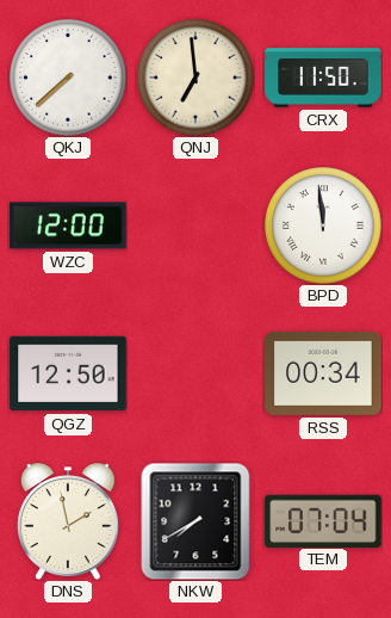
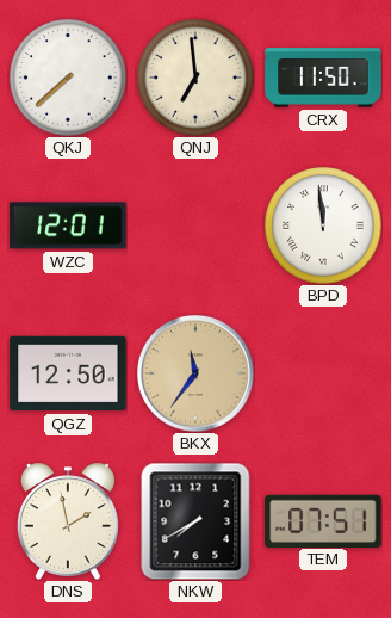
WZC: 12:00 -> 12:01 (68, 225)
BKX: none -> 11:36 (197, 375)
RSS: 00:34 -> none (323, 373)
TEM: 07:04 -> 07:51 (323, 520)
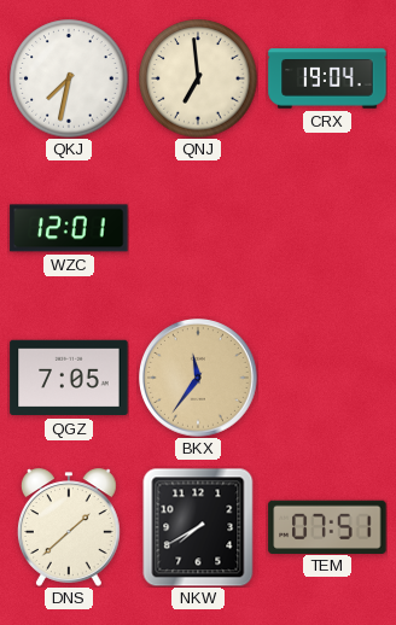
QKJ: 7:38 -> 7:32 (69, 78)
CRX: 11:50 -> 19:04 (327, 78)
BPD: 11:59 -> none (323, 225)
QGZ: 12:50 -> 7:05 (69, 378)
DNS: 1:58 -> 1:38 (69, 527)
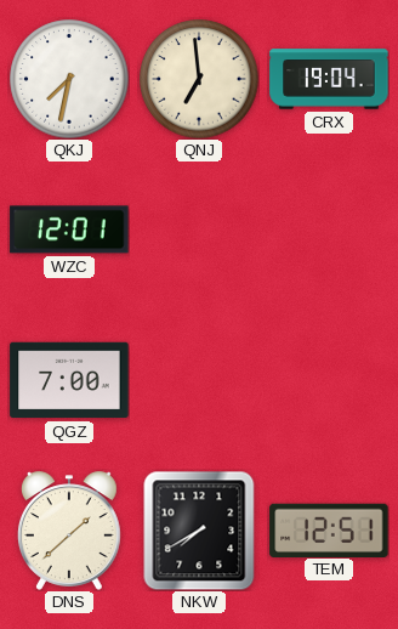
QGZ: 7:05 -> 7:00 (69, 380)
BKX: 11:36 -> none (199, 379)
TEM: 07:51 -> 12:51 (329, 529)
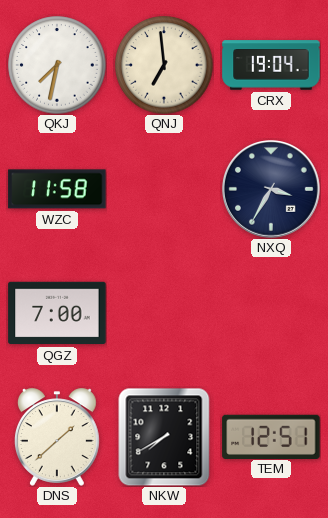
WZC: 12:01 -> 11:58 (57, 189)
NXQ: none -> 3:35 (272, 190)
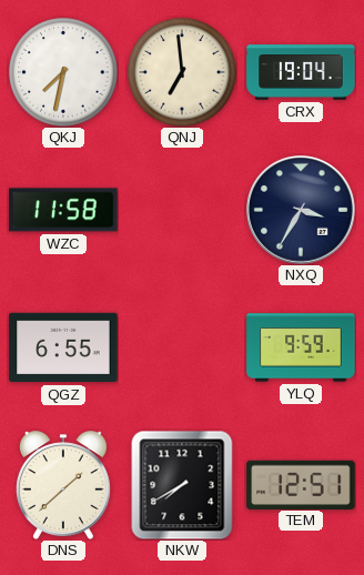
QGZ: 7:00 -> 6:55 (63, 347)
YLQ: none -> 9:59 (301, 347)
